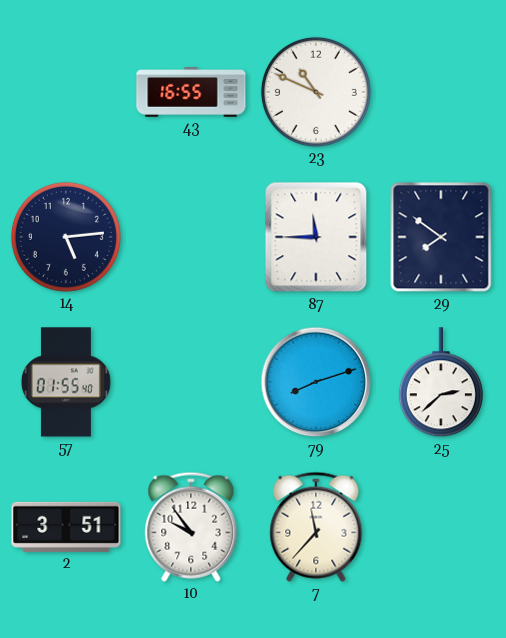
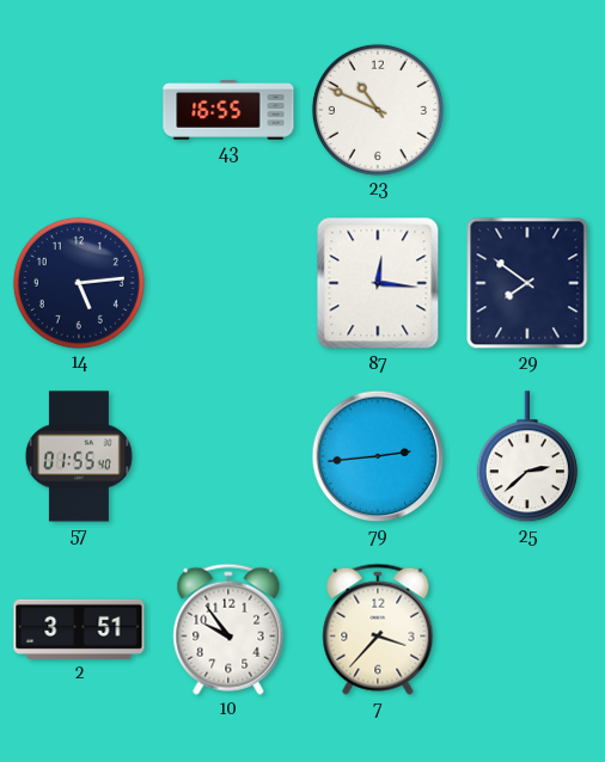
87: 11:45 -> 12:16 (378, 283)
79: 8:12 -> 2:44 (378, 456)
7: 11:37 -> 3:37 (378, 629)
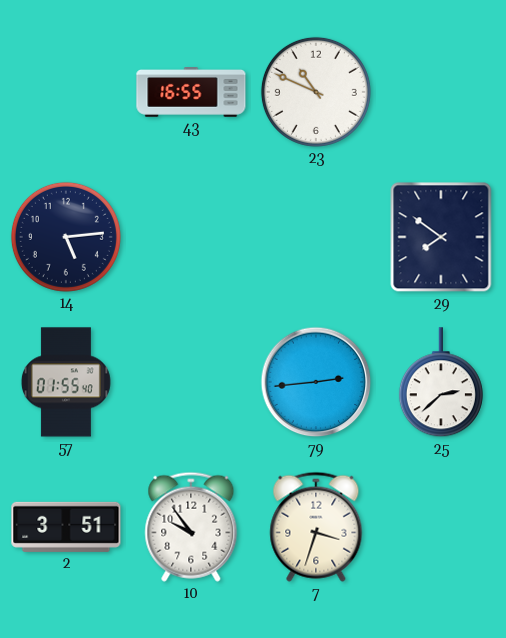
87: 12:16 -> none (378, 283)
7: 3:37 -> 3:33 (316, 527)
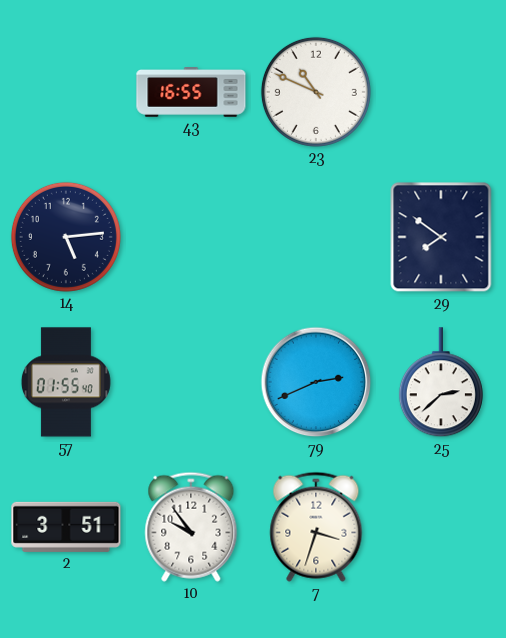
79: 2:44 -> 2:41 (316, 382)
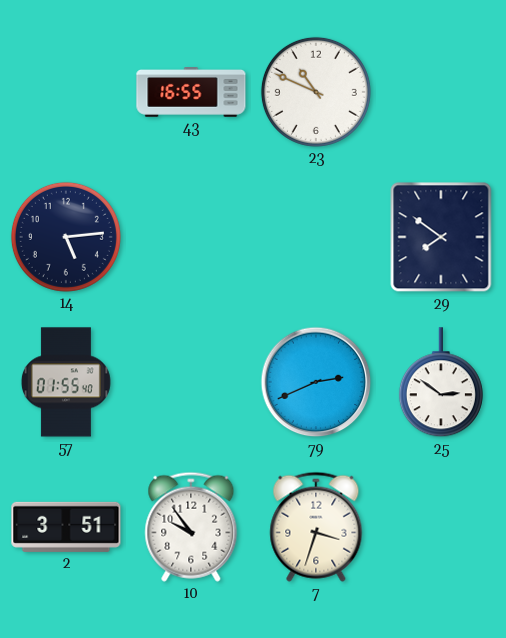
25: 2:38 -> 2:51 (441, 383)
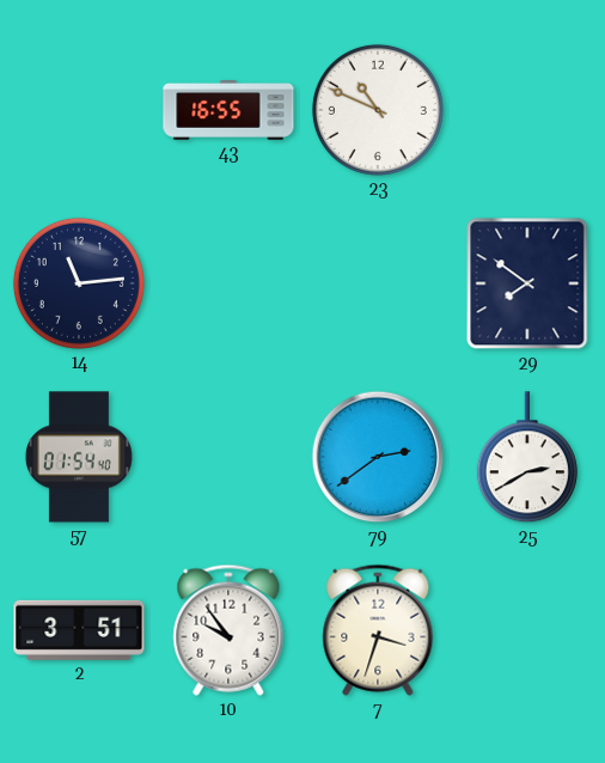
14: 5:14 -> 11:14 (79, 283)
57: 01:55 -> 01:54 (79, 457)
79: 2:41 -> 2:39 (378, 457)
25: 2:51 -> 2:40 (527, 458)
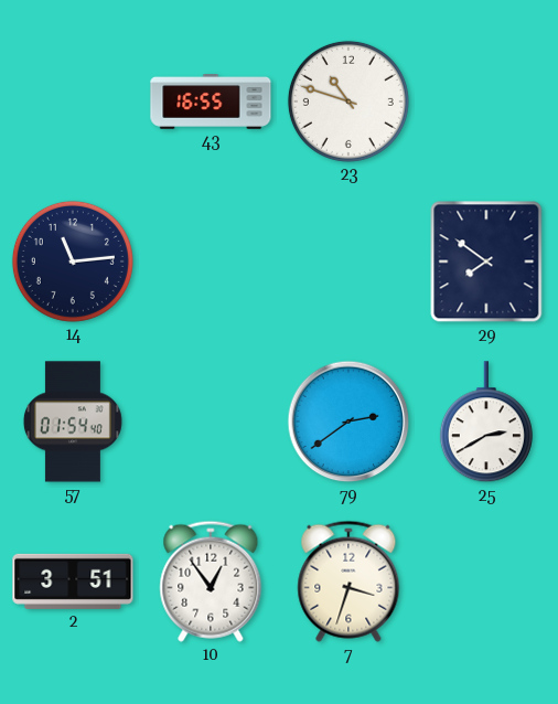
23: 10:49 -> 10:48 (348, 102)
10: 9:54 -> 12:54 (211, 582)
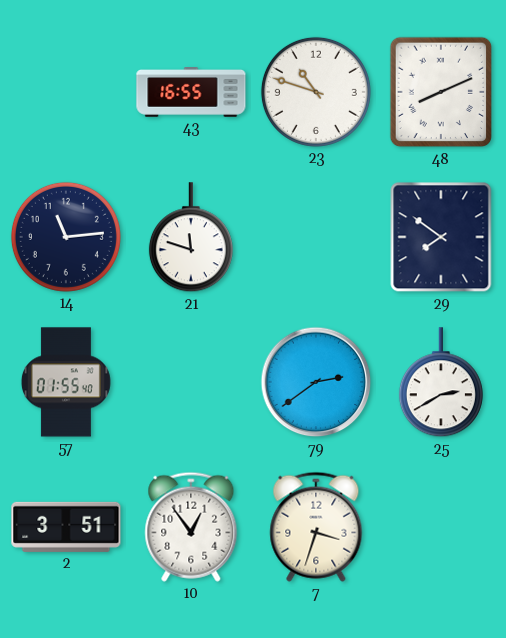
48: none -> 8:11 (441, 92)
21: none -> 11:48 (191, 238)
57: 01:54 -> 01:55 (66, 382)
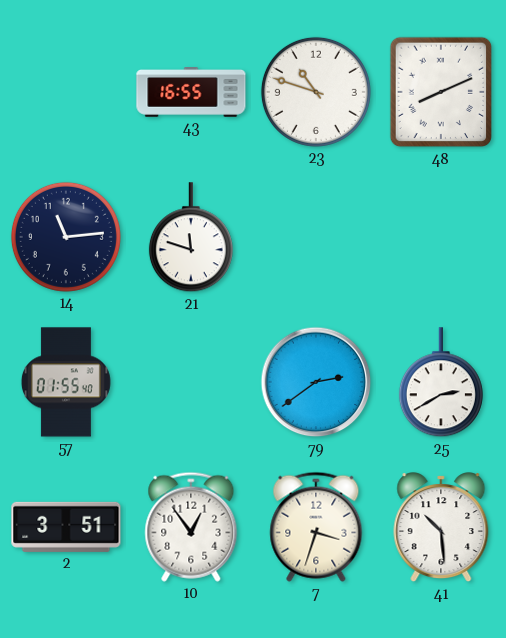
29: 7:51 -> none (441, 237)
41: none -> 10:29 (441, 528)
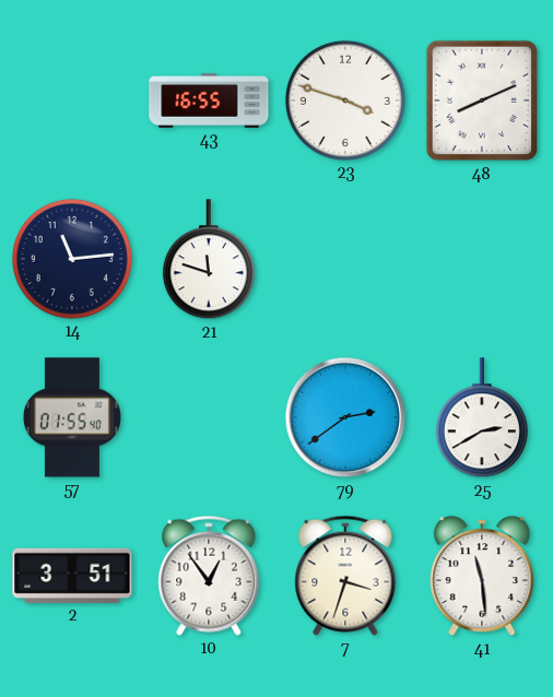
23: 10:48 -> 3:48 (345, 101)
41: 10:29 -> 11:29 (482, 577)
